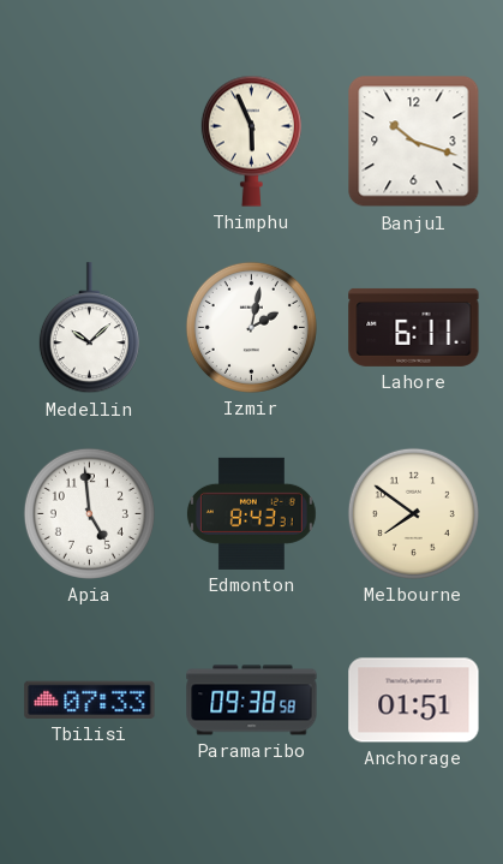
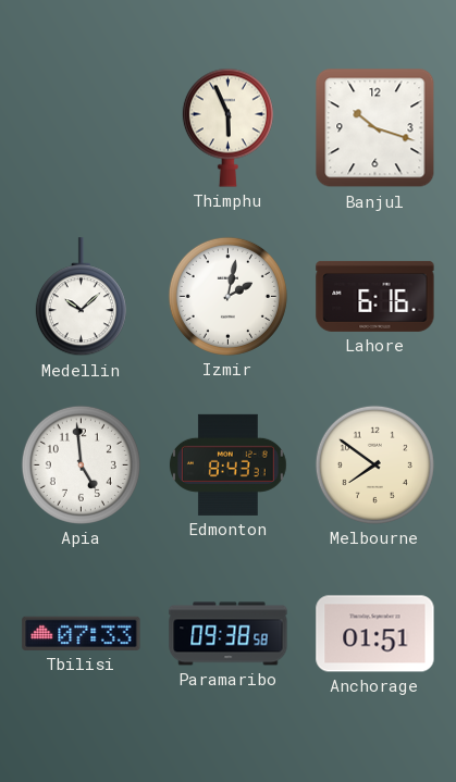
Lahore: 6:11 -> 6:16 (375, 296)
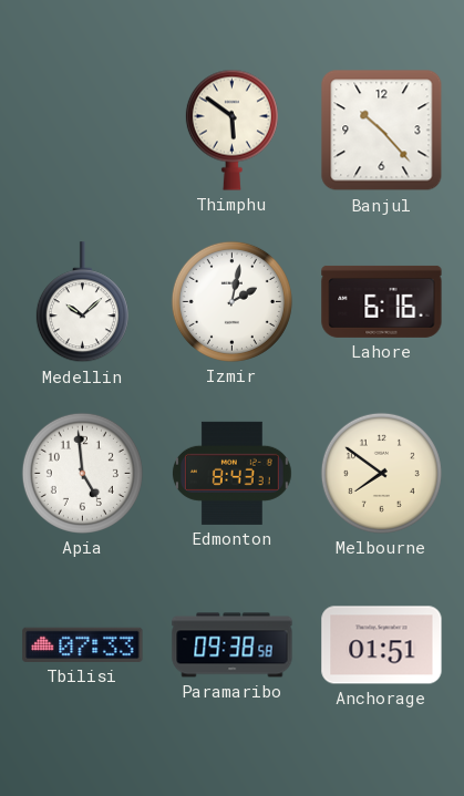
Thimphu: 5:56 -> 5:51 (231, 130)
Banjul: 10:18 -> 10:23 (382, 131)
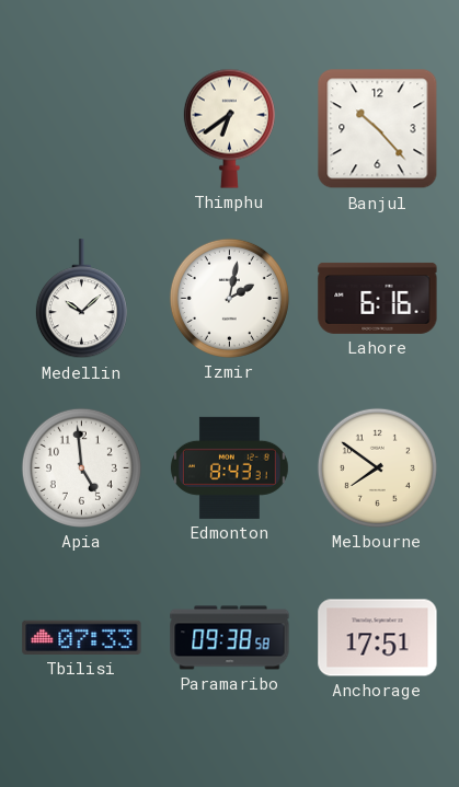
Thimphu: 5:51 -> 6:39 (229, 128)
Anchorage: 01:51 -> 17:51 (378, 638)
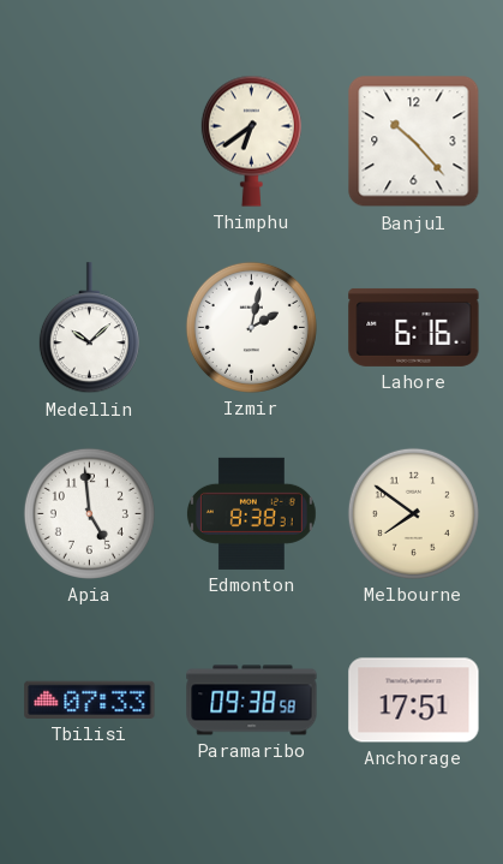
Edmonton: 8:43 -> 8:38 (251, 513)
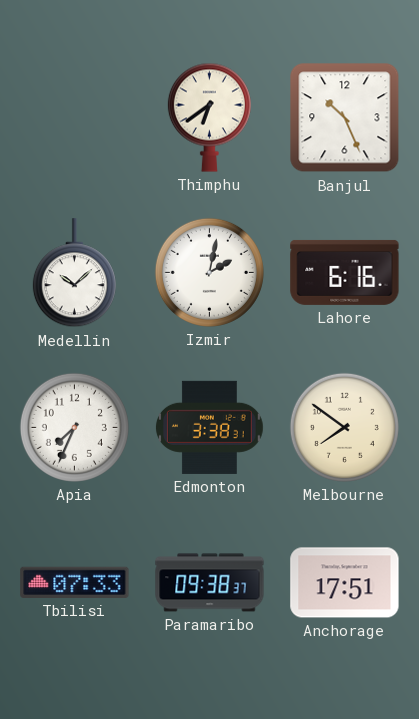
Banjul: 10:23 -> 10:26 (345, 118)
Apia: 4:59 -> 7:34 (74, 427)
Edmonton: 8:38 -> 3:38 (209, 427)
Paramaribo: 09:38:58 -> 09:38:37 (210, 583)
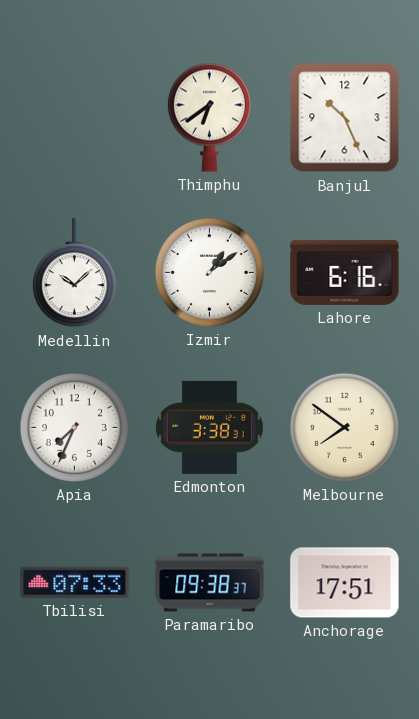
Izmir: 2:02 -> 1:09 (209, 272)
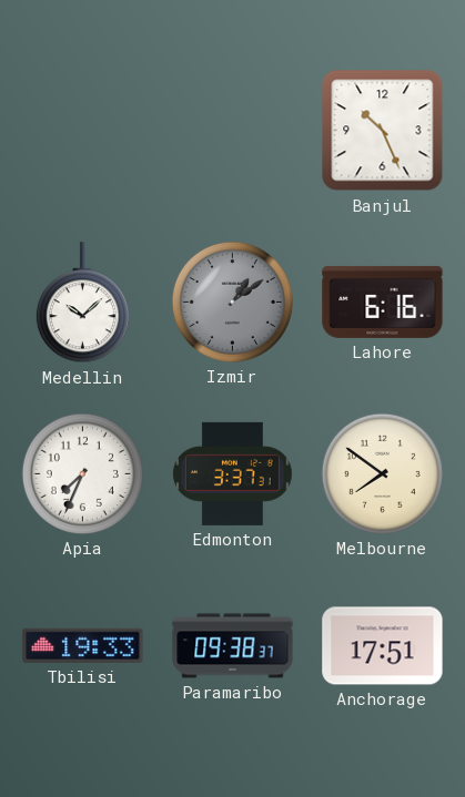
Thimphu: 6:39 -> none (209, 117)
Izmir dial: white -> grey (232, 302)
Edmonton: 3:38 -> 3:37 (232, 473)
Tbilisi: 07:33 -> 19:33 (83, 645)
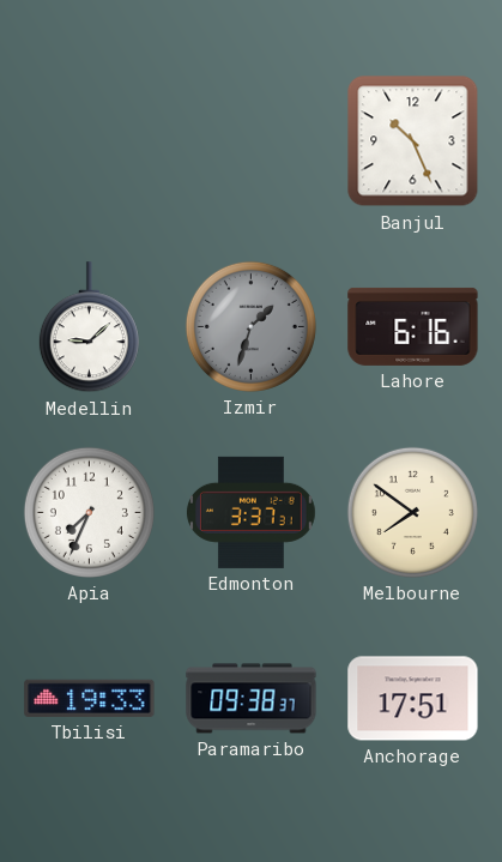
Medellin: 10:08 -> 9:08 (89, 327)
Izmir: 1:09 -> 1:33 (250, 326)
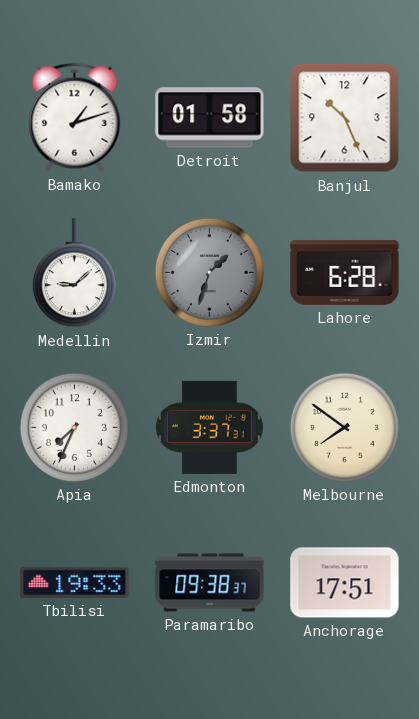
Bamako: none -> 1:12 (75, 117)
Detroit: none -> 01:58 (210, 118)
Lahore: 6:16 -> 6:28 (345, 272)
